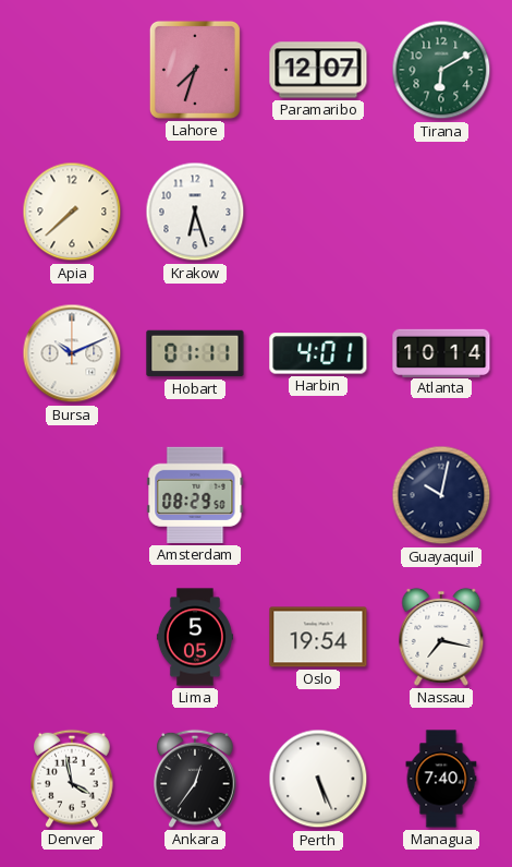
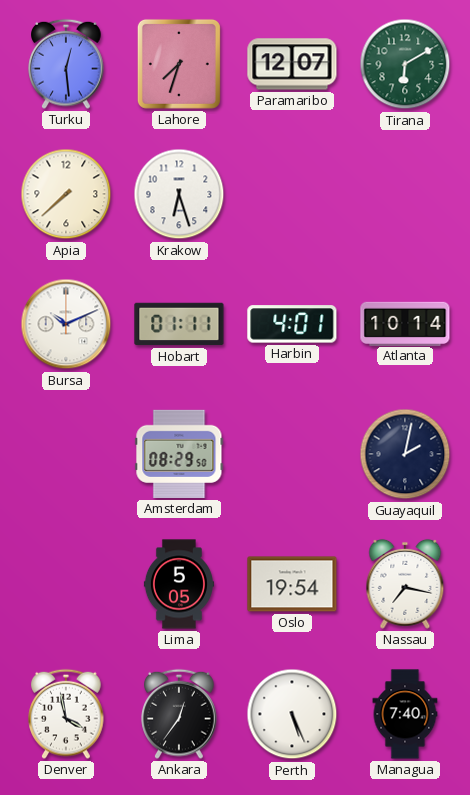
Turku: none -> 12:29 (66, 64)
Guayaquil: 10:02 -> 2:02 (405, 454)
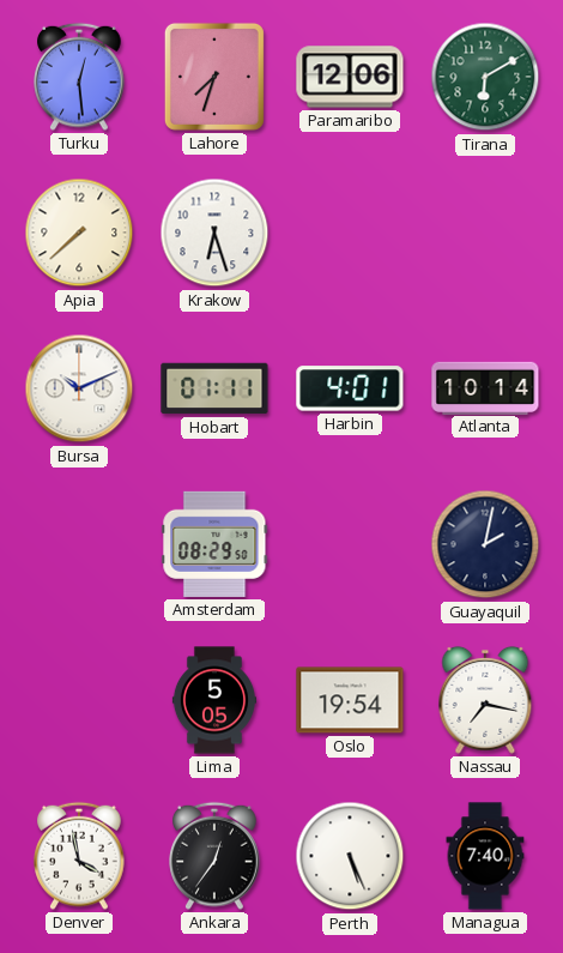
Paramaribo: 12:07 -> 12:06 (350, 77)
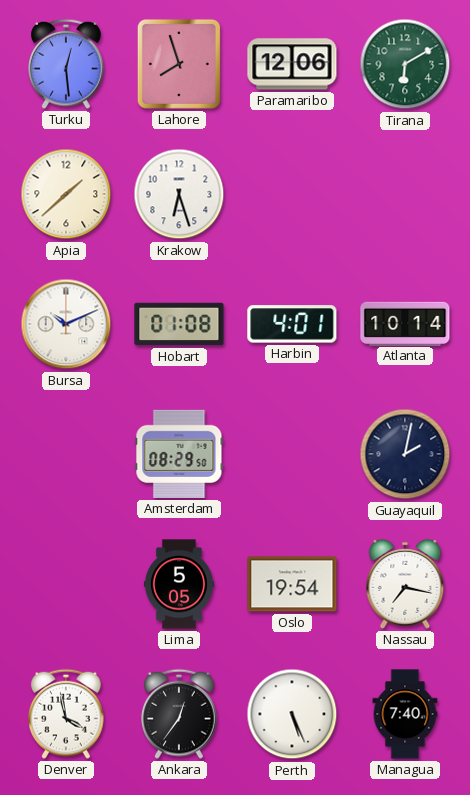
Lahore: 7:33 -> 7:57 (179, 64)
Apia: 7:38 -> 1:38 (66, 194)
Hobart: 01:11 -> 01:08 (179, 324)
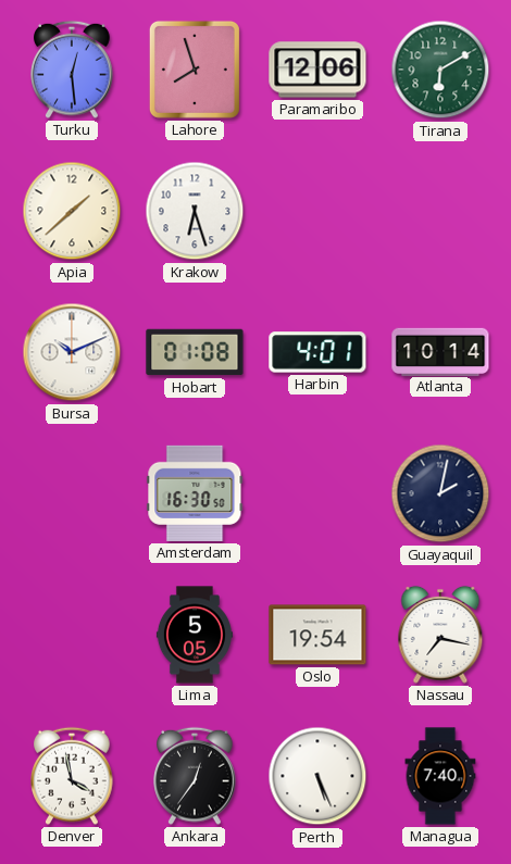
Amsterdam: 08:29 -> 16:30 (195, 493)
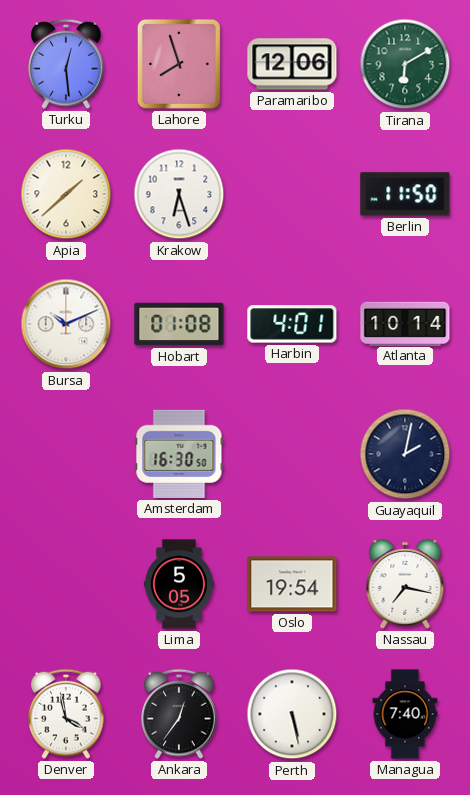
Berlin: none -> 11:50 (405, 194)
Perth: 5:26 -> 5:28 (292, 714)
